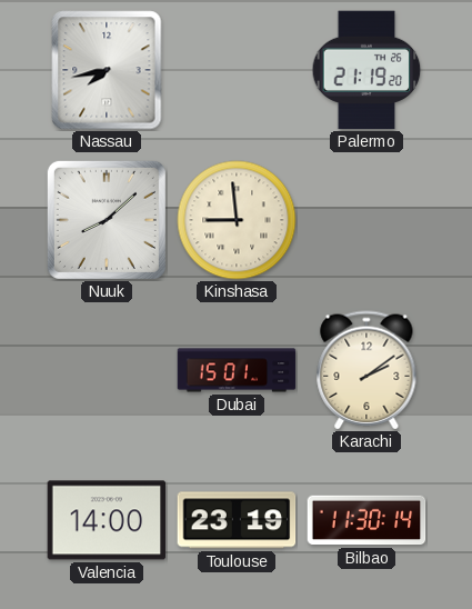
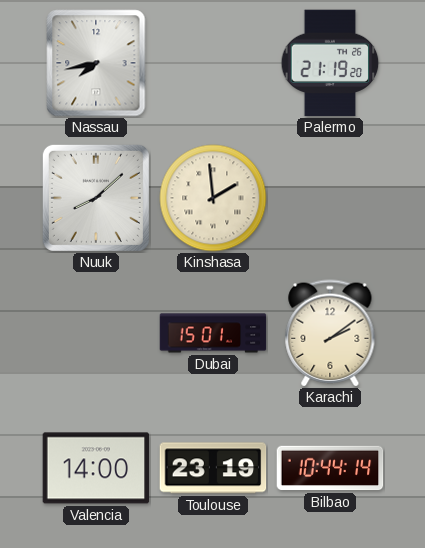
Kinshasa: 8:59 -> 1:59 (213, 198)
Bilbao: 11:30 -> 10:44 (330, 468)
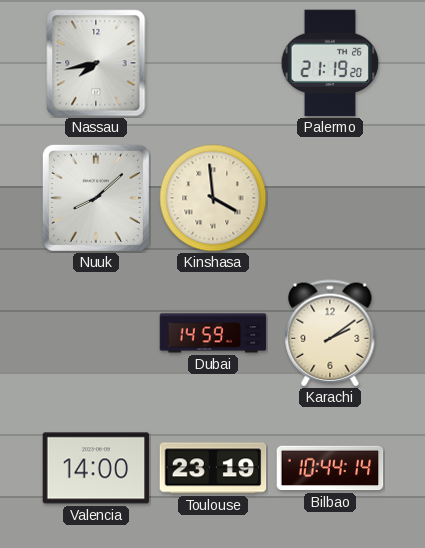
Kinshasa: 1:59 -> 3:59 (213, 198)
Dubai: 15:01 -> 14:59 (213, 333)
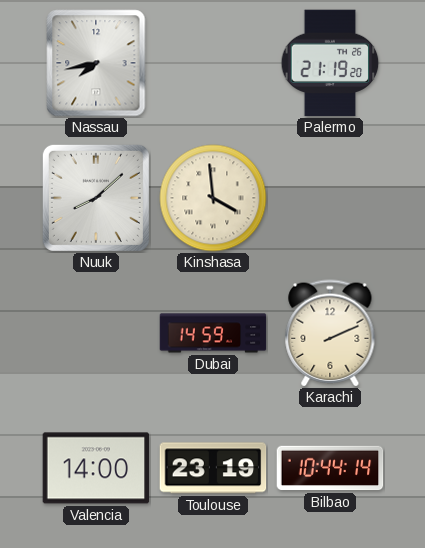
Karachi: 2:09 -> 2:11 (330, 333)
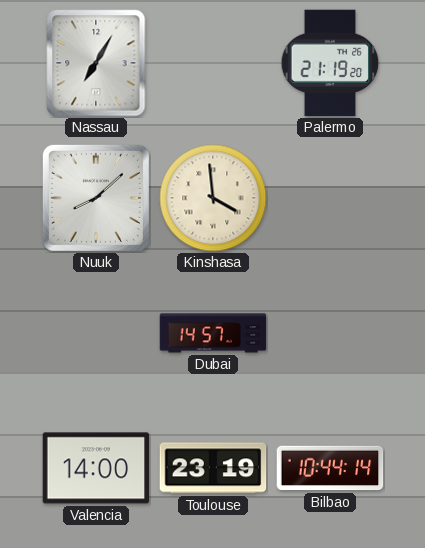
Nassau: 7:43 -> 7:05 (96, 63)
Dubai: 14:59 -> 14:57 (213, 333)
Karachi: 2:11 -> none (330, 333)
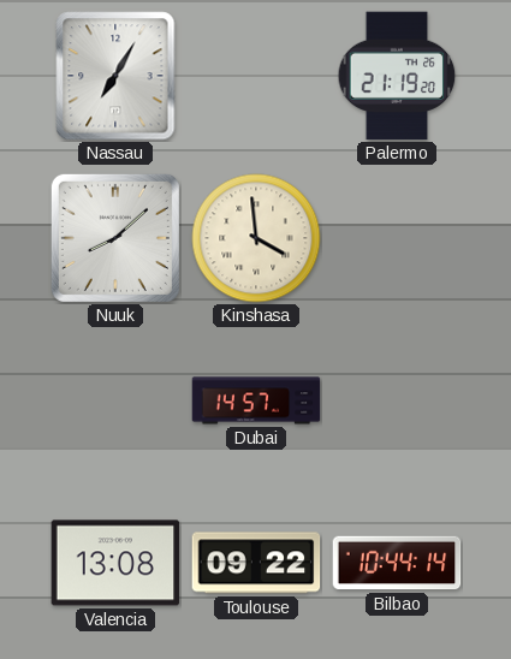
Valencia: 14:00 -> 13:08 (115, 563)
Toulouse: 23:19 -> 09:22 (256, 563)
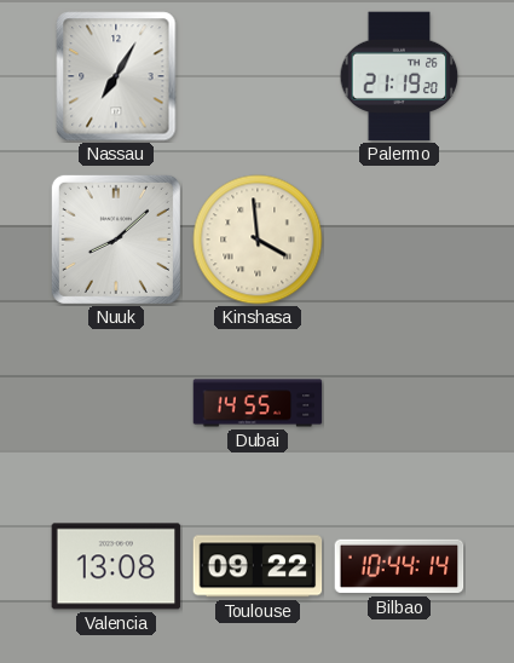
Dubai: 14:57 -> 14:55 (258, 403)
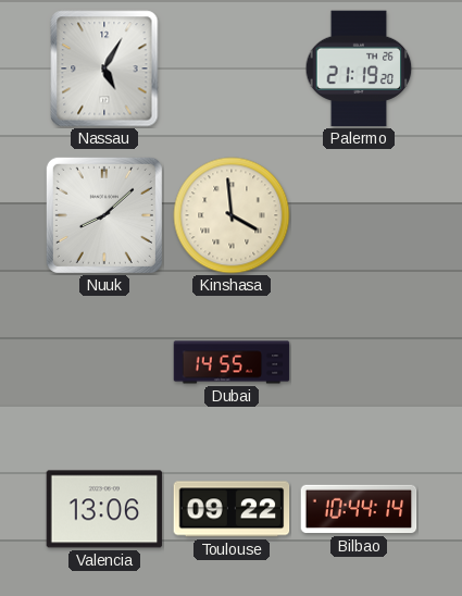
Nassau: 7:05 -> 5:05 (104, 69)
Valencia: 13:08 -> 13:06 (104, 509)
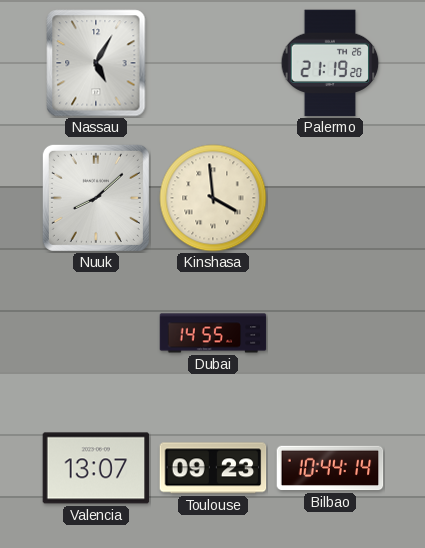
Valencia: 13:06 -> 13:07 (96, 468)
Toulouse: 09:22 -> 09:23 (213, 468)
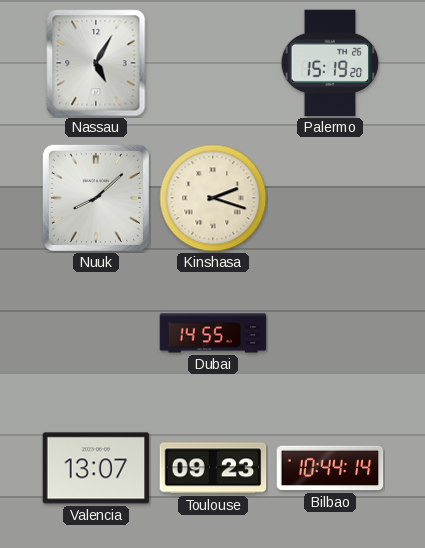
Palermo: 21:19 -> 15:19 (330, 63)
Kinshasa: 3:59 -> 2:18 (213, 198)
